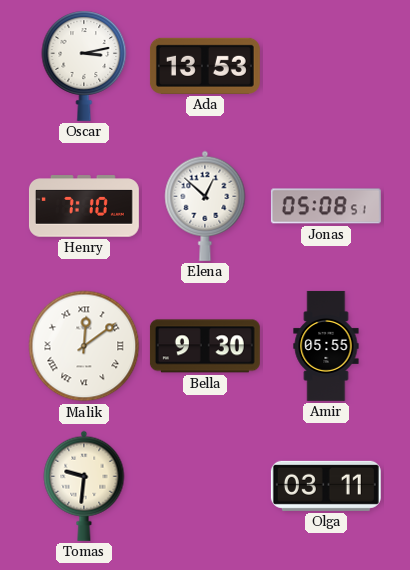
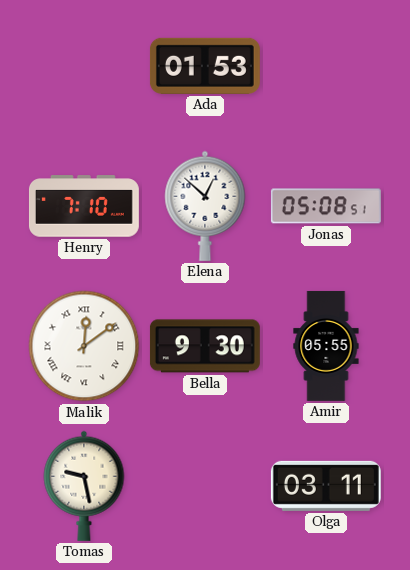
Oscar: 3:13 -> none (84, 66)
Ada: 13:53 -> 01:53 (205, 66)
Tomas: 9:31 -> 9:28 (84, 486)
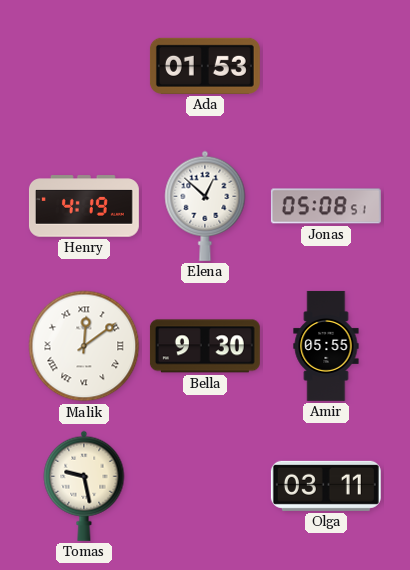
Henry: 7:10 -> 4:19 (84, 206)
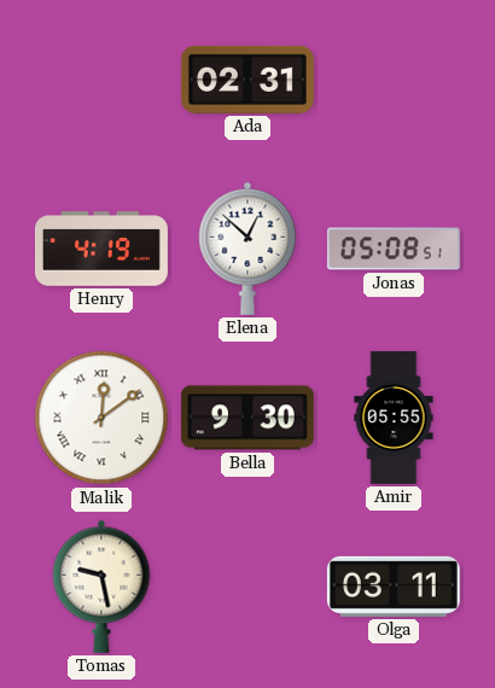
Ada: 01:53 -> 02:31 (247, 80)
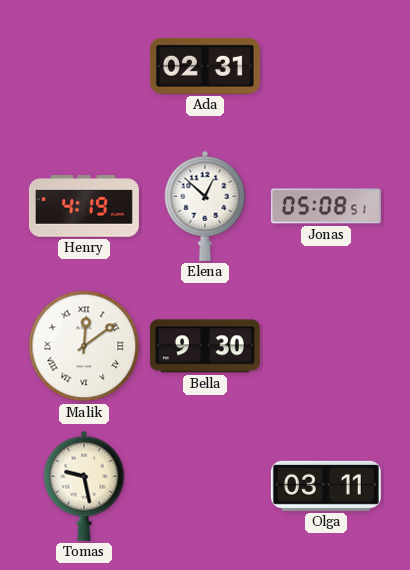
Amir: 05:55 -> none (394, 418)
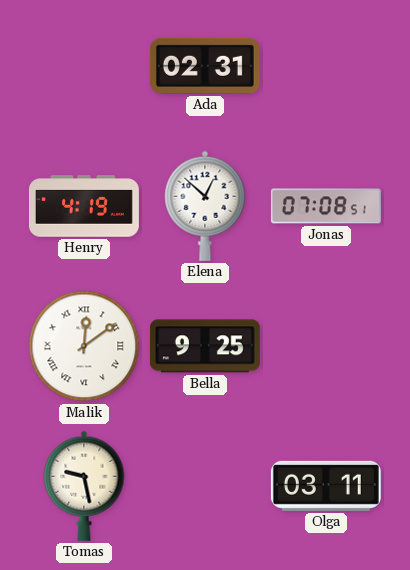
Jonas: 05:08 -> 07:08 (326, 206)
Bella: 9:30 -> 9:25 (205, 346)
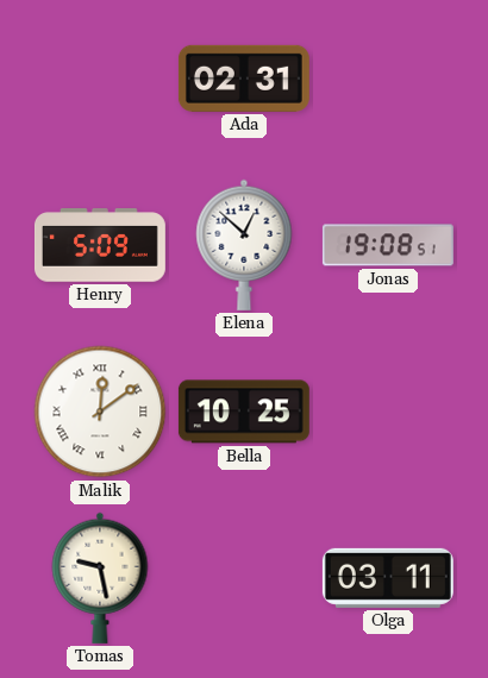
Henry: 4:19 -> 5:09 (100, 245)
Jonas: 07:08 -> 19:08 (388, 245)
Bella: 9:25 -> 10:25 (244, 412)
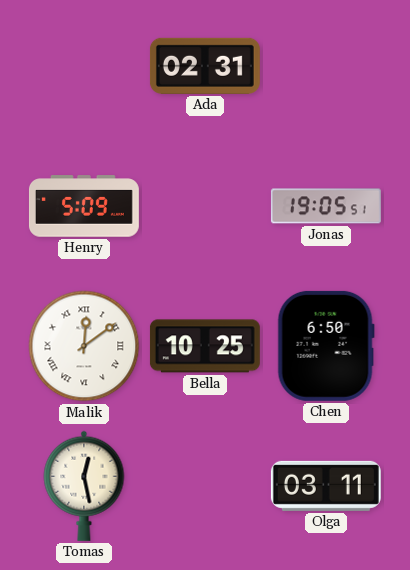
Elena: 12:52 -> none (244, 245)
Jonas: 19:08 -> 19:05 (326, 206)
Chen: none -> 6:50 (326, 346)
Tomas: 9:28 -> 12:28 (84, 486)
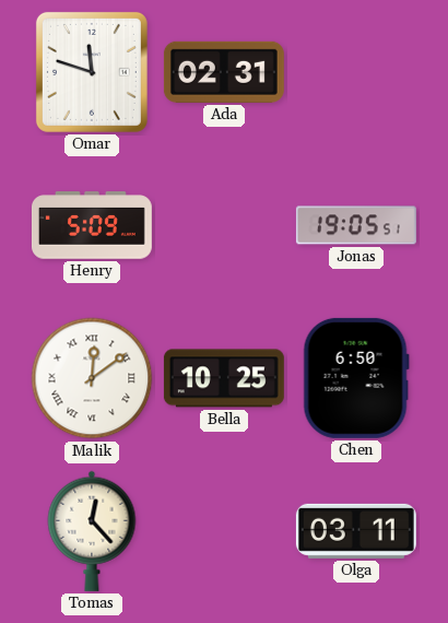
Omar: none -> 11:48 (92, 72)
Tomas: 12:28 -> 12:23 (92, 531)
